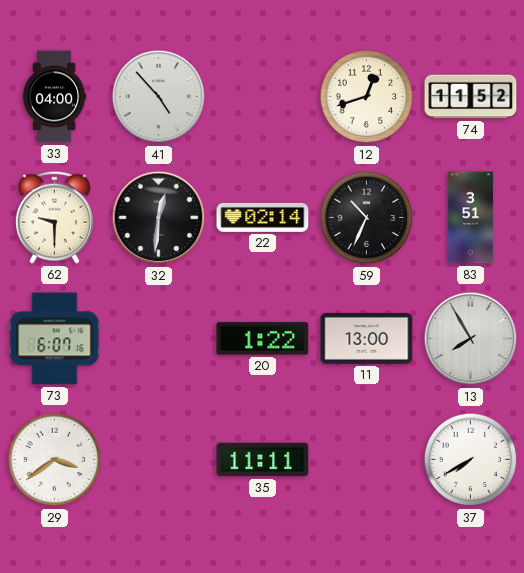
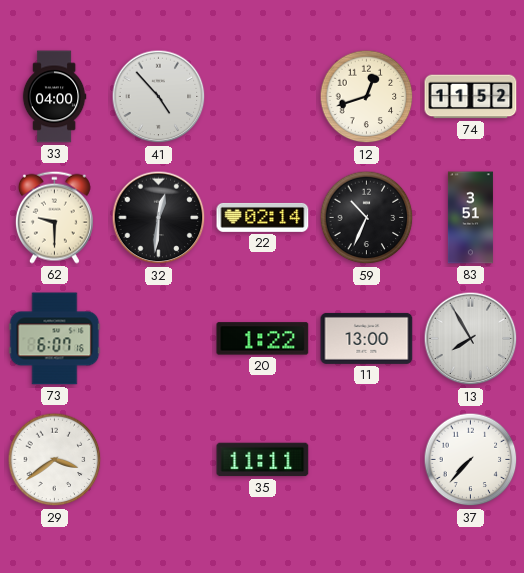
37: 7:40 -> 7:37 (471, 460)
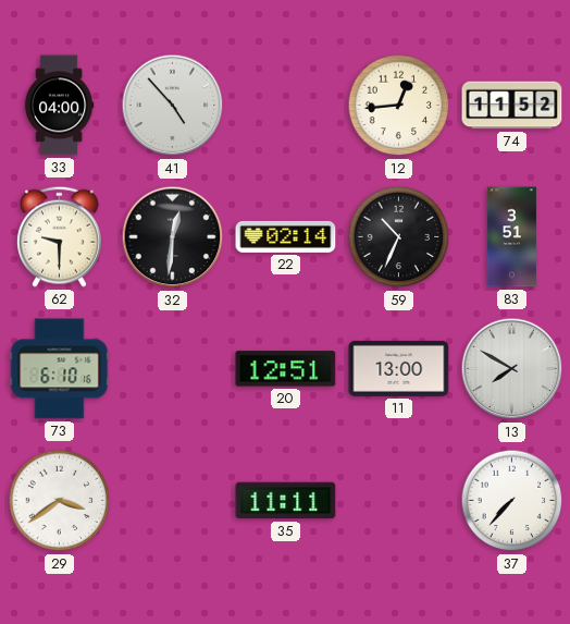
12: 12:42 -> 12:44 (399, 106)
73: 6:07 -> 6:10 (60, 369)
20: 1:22 -> 12:51 (286, 369)
13: 7:55 -> 7:50 (512, 369)
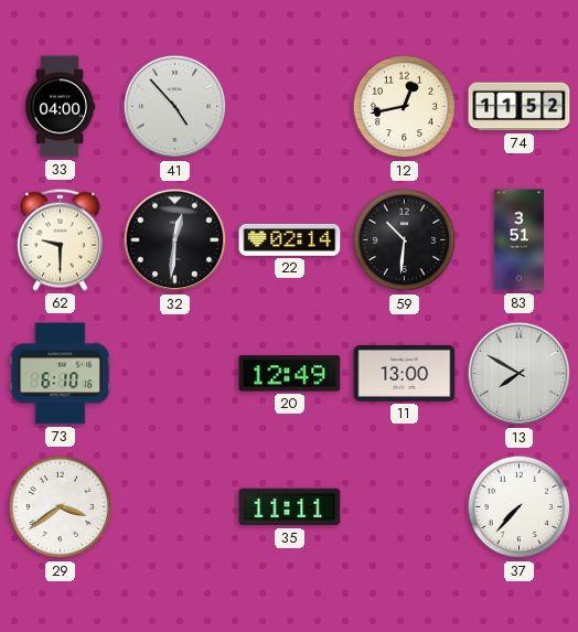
12: 12:44 -> 12:43 (405, 107)
59: 10:34 -> 10:31 (405, 240)
20: 12:51 -> 12:49 (290, 374)
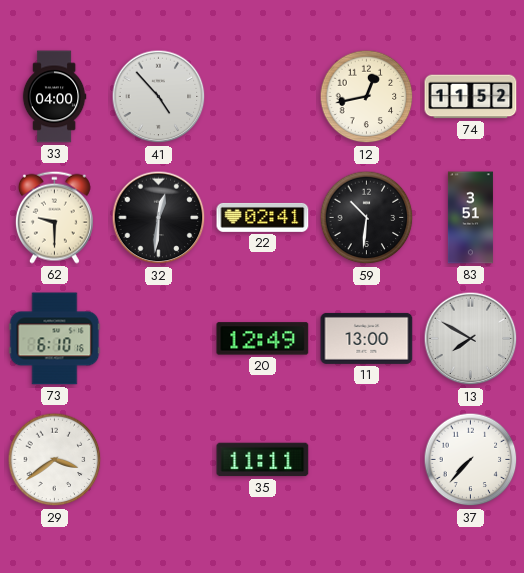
22: 02:14 -> 02:41 (263, 217)
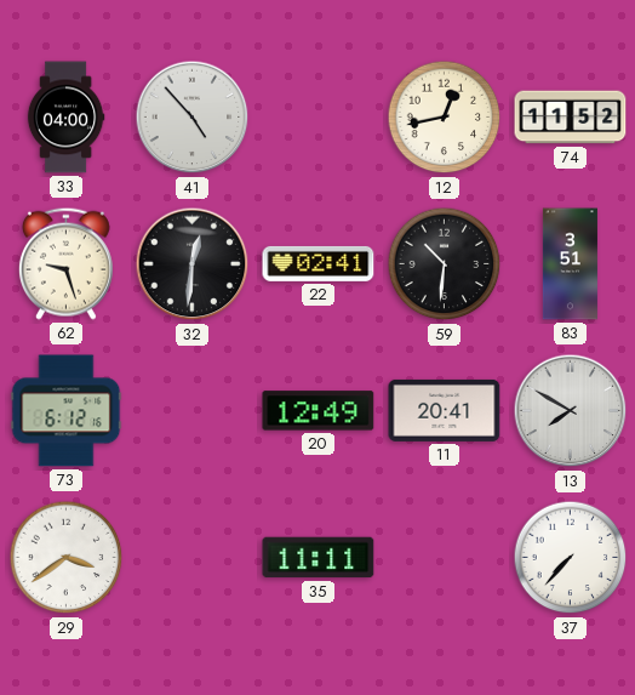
62: 9:30 -> 9:27 (65, 263)
73: 6:10 -> 6:12 (67, 411)
11: 13:00 -> 20:41 (445, 410)
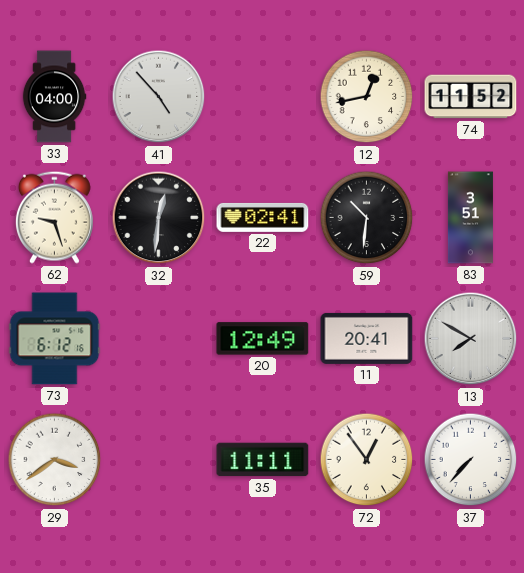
72: none -> 12:54 (367, 460)
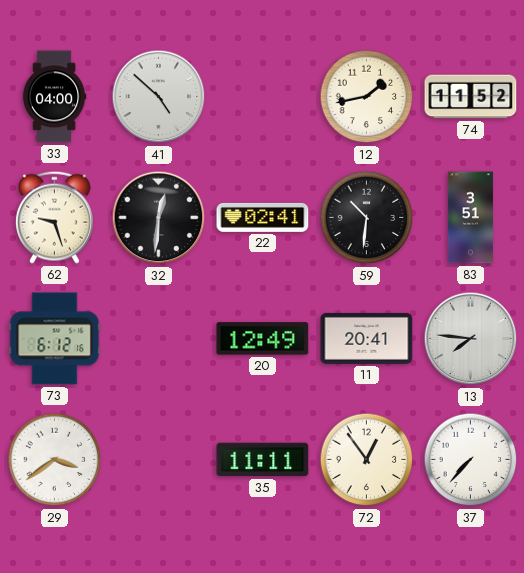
41: 4:53 -> 4:52 (159, 97)
12: 12:43 -> 1:43 (367, 97)
13: 7:50 -> 7:46 (471, 339)
